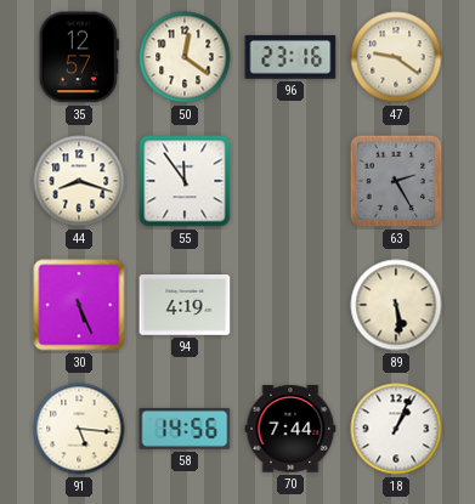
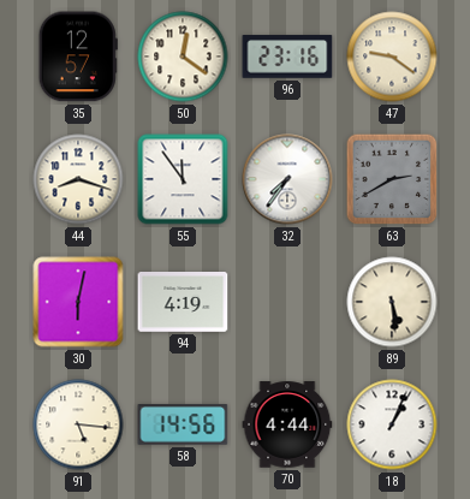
32: none -> 7:36 (287, 179)
63: 2:25 -> 2:40 (392, 179)
30: 5:26 -> 6:02 (78, 302)
70: 7:44 -> 4:44 (287, 424)
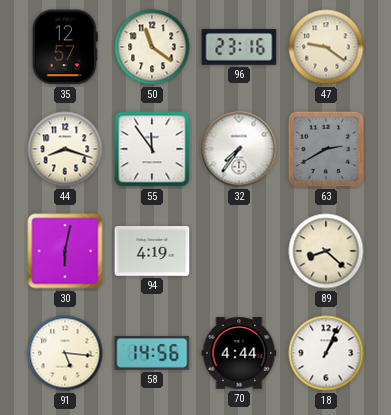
50: 12:21 -> 11:21 (152, 47)
89: 5:29 -> 8:22 (326, 251)
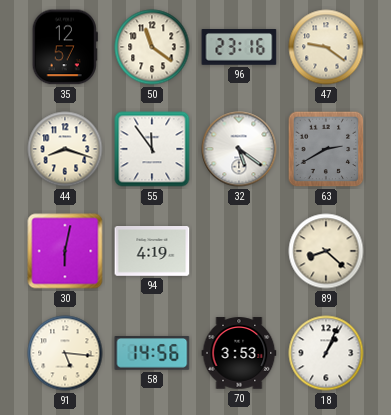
32: 7:36 -> 5:21 (239, 149)
70: 4:44 -> 3:53 (239, 353)
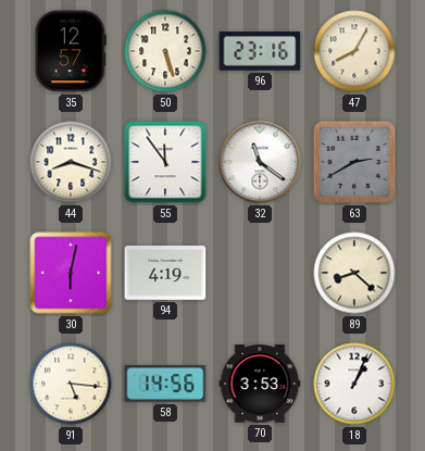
50: 11:21 -> 5:27 (165, 51)
47: 9:21 -> 8:05 (354, 51)
32: 5:21 -> 11:21 (260, 162)
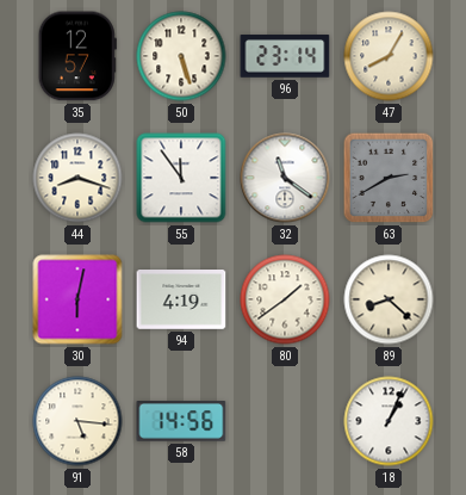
96: 23:16 -> 23:14 (285, 56)
80: none -> 1:39 (285, 299)
70: 3:53 -> none (260, 384)
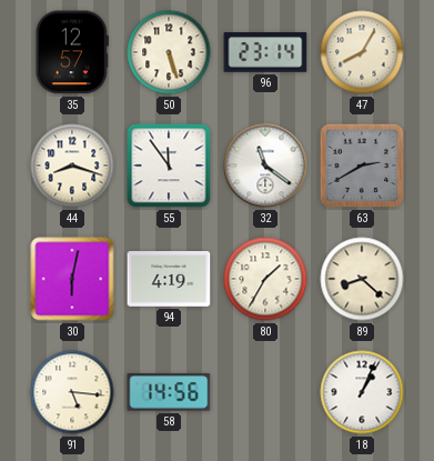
80: 1:39 -> 1:35 (265, 279)
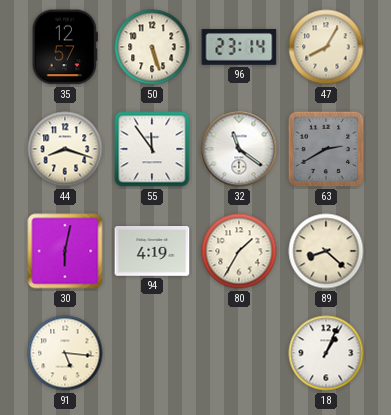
58: 14:56 -> none (169, 392)
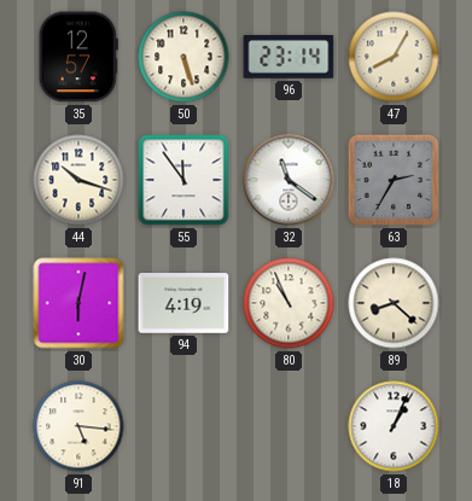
44: 8:18 -> 10:18 (78, 180)
63: 2:40 -> 2:35 (394, 180)
80: 1:35 -> 10:56 (289, 303)
